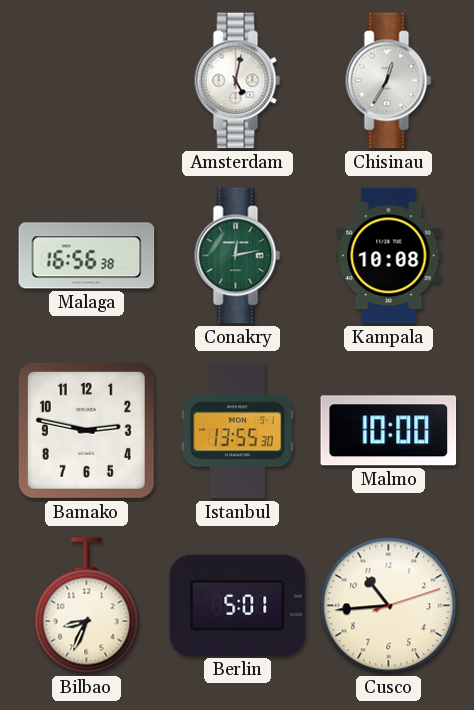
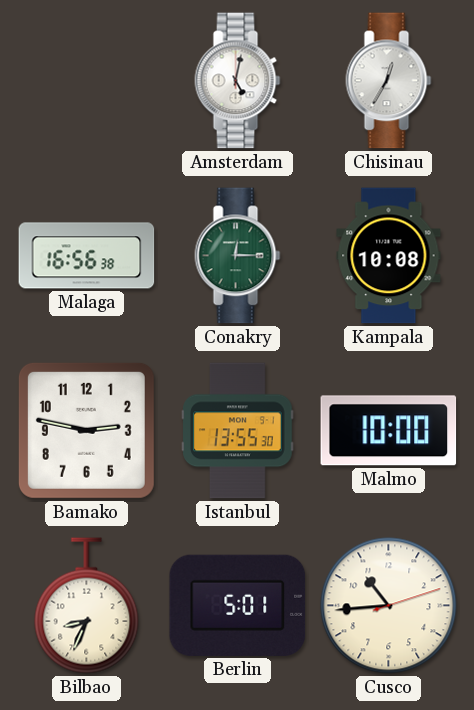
Conakry: 12:13 -> 12:15 (238, 256)
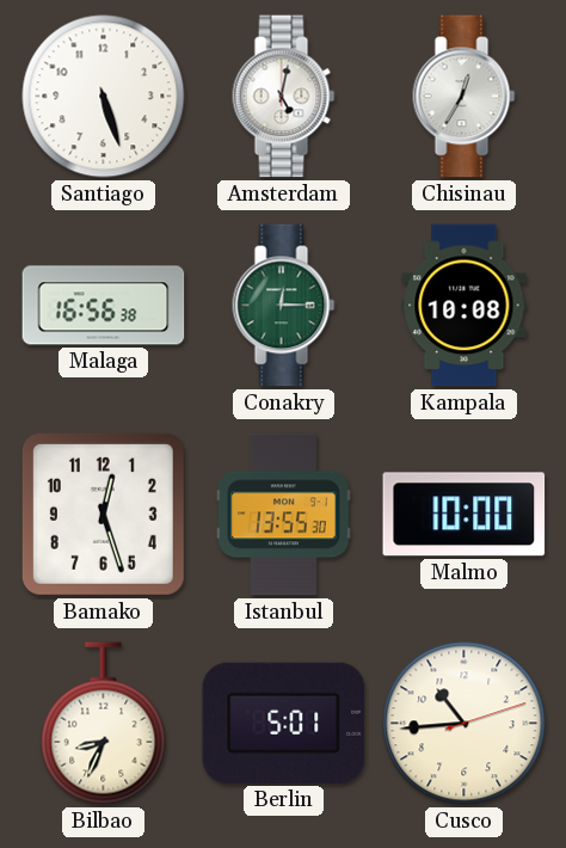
Santiago: none -> 5:27 (104, 97)
Bamako: 2:47 -> 12:27 (103, 514)
